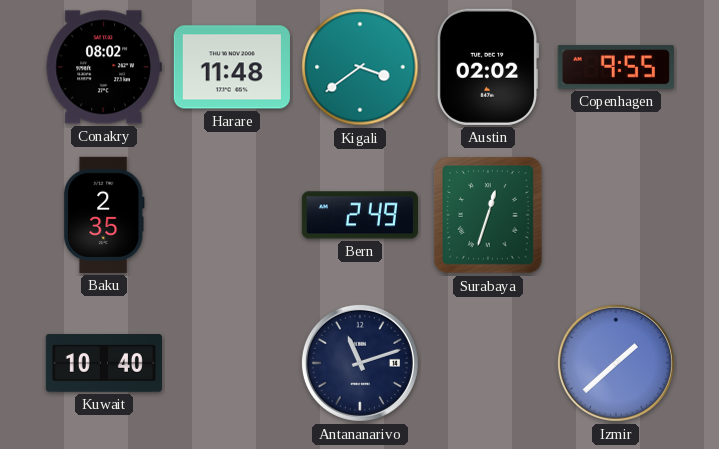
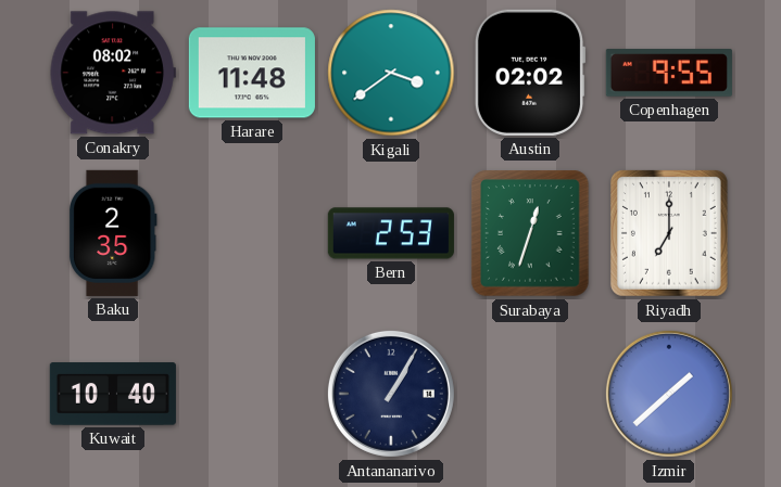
Bern: 2:49 -> 2:53 (391, 233)
Riyadh: none -> 7:00 (669, 233)
Antananarivo: 11:12 -> 1:05 (391, 394)
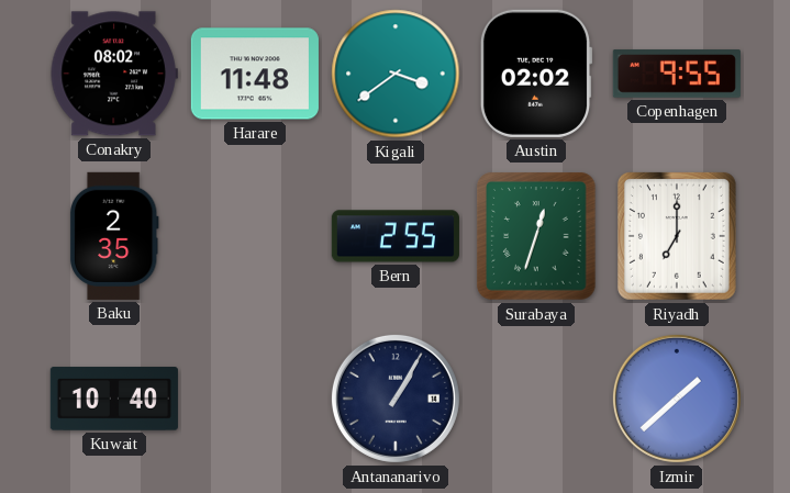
Bern: 2:53 -> 2:55 (396, 236)
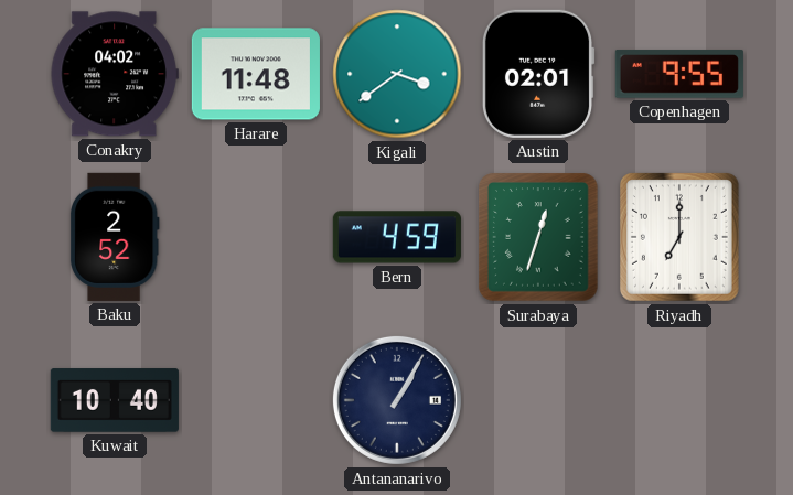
Conakry: 08:02 -> 04:02 (115, 74)
Austin: 02:02 -> 02:01 (538, 74)
Baku: 2:35 -> 2:52 (115, 237)
Bern: 2:55 -> 4:59 (397, 237)
Izmir: 1:38 -> none (677, 399)
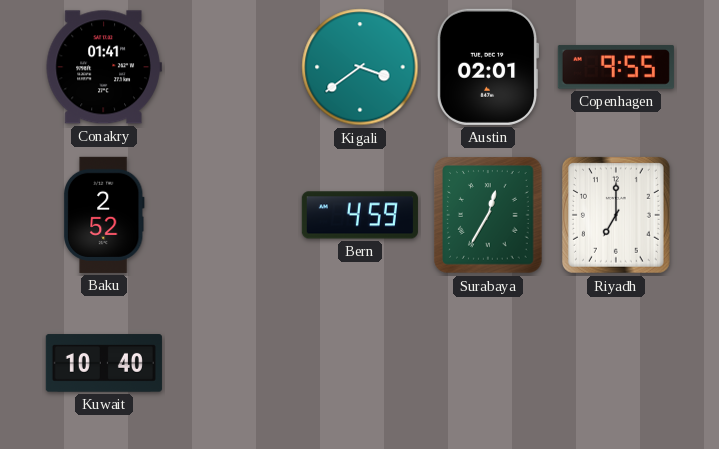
Conakry: 04:02 -> 01:41 (104, 67)
Harare: 11:48 -> none (256, 74)
Surabaya: 12:33 -> 12:35 (488, 215)
Antananarivo: 1:05 -> none (397, 400)
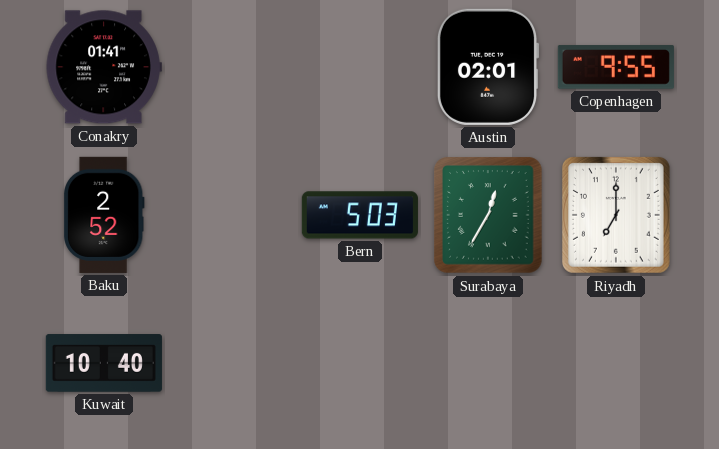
Kigali: 3:39 -> none (360, 67)
Bern: 4:59 -> 5:03 (360, 215)
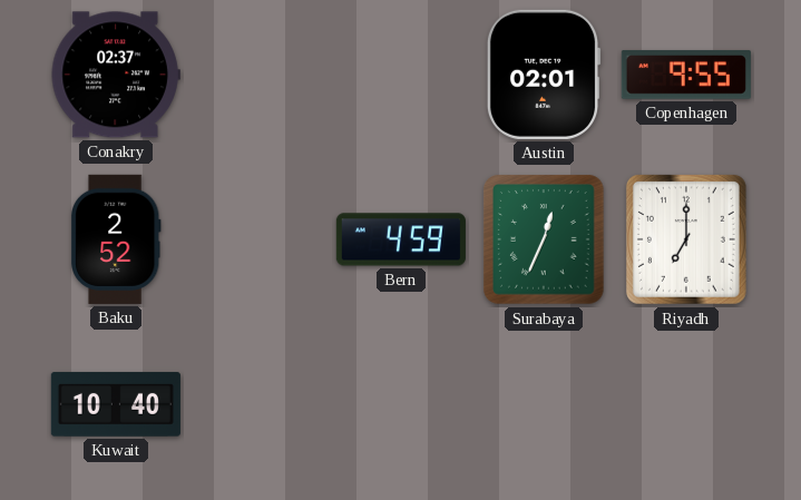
Conakry: 01:41 -> 02:37 (116, 75)
Bern: 5:03 -> 4:59 (401, 239)
Surabaya: 12:35 -> 12:34 (544, 239)
